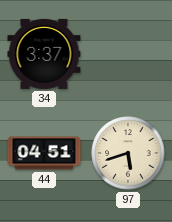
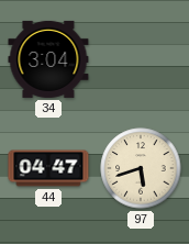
34: 3:37 -> 3:04 (48, 59)
44: 04:51 -> 04:47 (48, 168)
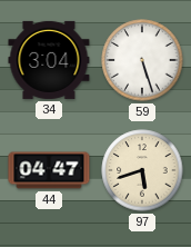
59: none -> 5:27 (142, 60)
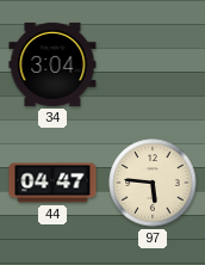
59: 5:27 -> none (142, 60)
97: 5:42 -> 5:46 (153, 183)
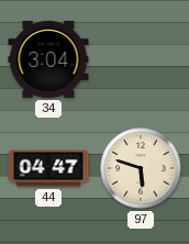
97: 5:46 -> 5:48 (141, 168)
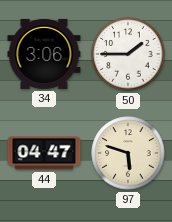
34: 3:04 -> 3:06 (44, 54)
50: none -> 1:45 (128, 54)
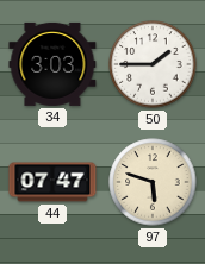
34: 3:06 -> 3:03 (52, 64)
44: 04:47 -> 07:47 (52, 182)
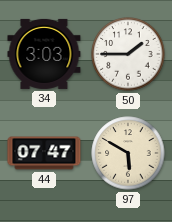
97: 5:48 -> 5:50 (128, 153)
